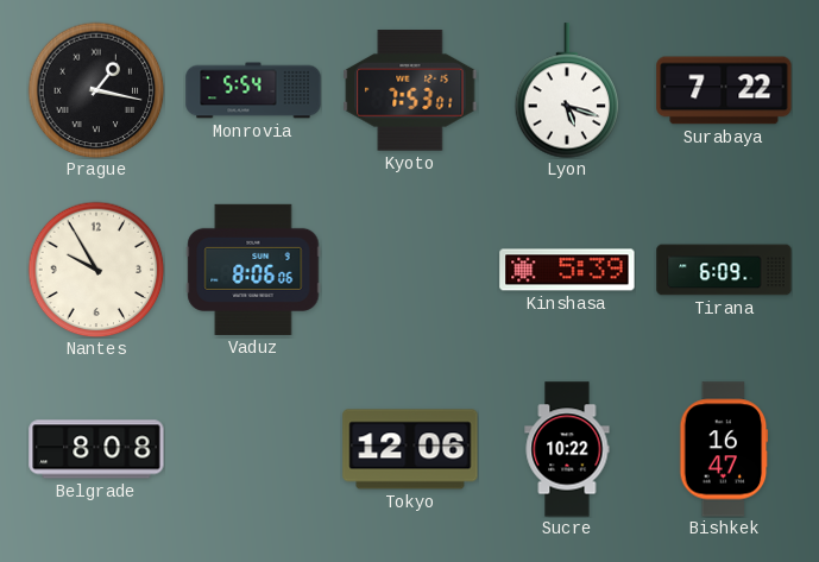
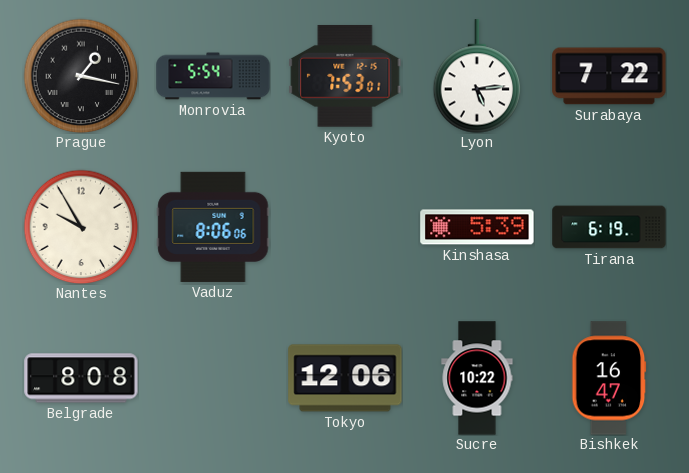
Lyon: 5:18 -> 5:14 (477, 76)
Tirana: 6:09 -> 6:19 (609, 227)
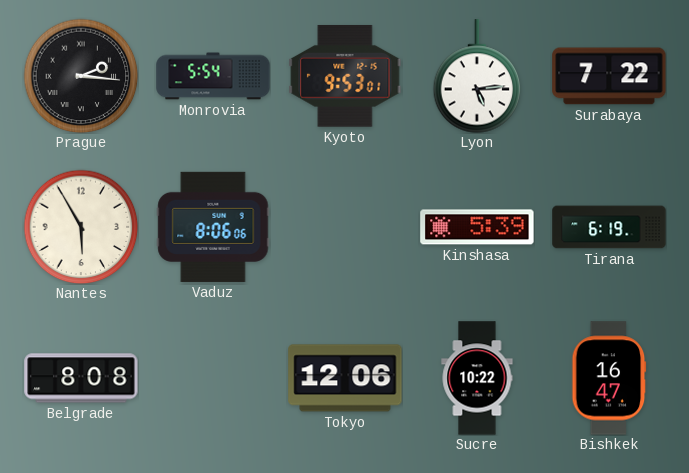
Prague: 1:17 -> 2:16 (81, 76)
Kyoto: 7:53 -> 9:53 (345, 76)
Nantes: 9:55 -> 5:55 (81, 227)
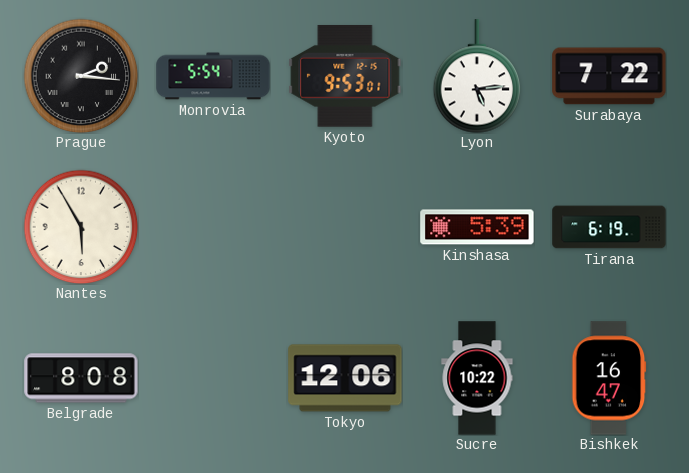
Vaduz: 8:06 -> none (213, 227)
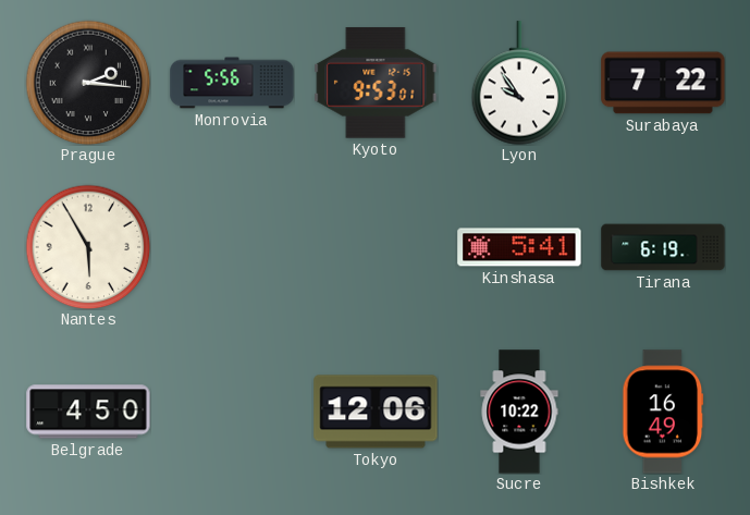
Monrovia: 5:54 -> 5:56 (232, 83)
Lyon: 5:14 -> 9:54 (519, 83)
Kinshasa: 5:39 -> 5:41 (519, 247)
Belgrade: 8:08 -> 4:50 (88, 412)
Bishkek: 16:47 -> 16:49 (663, 412)
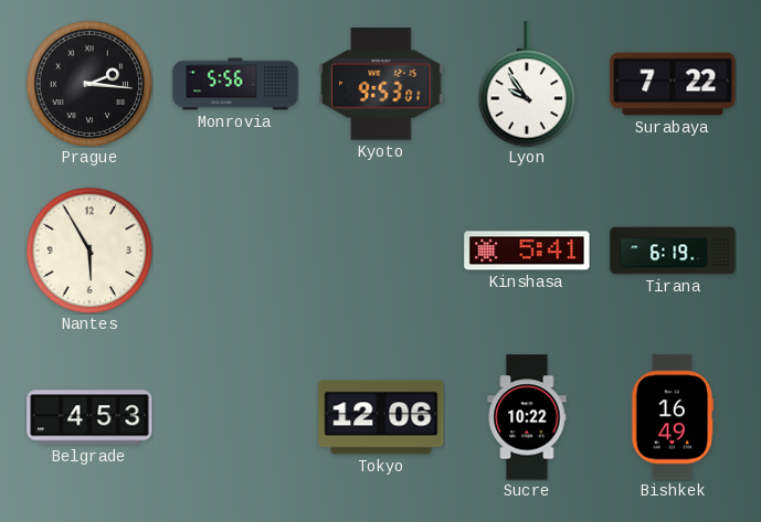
Belgrade: 4:50 -> 4:53 (89, 417)
